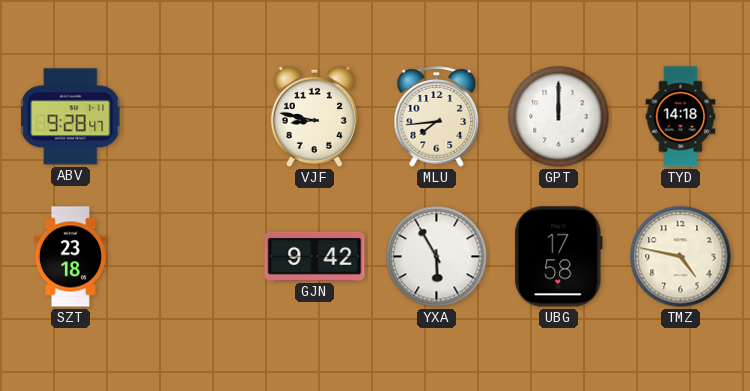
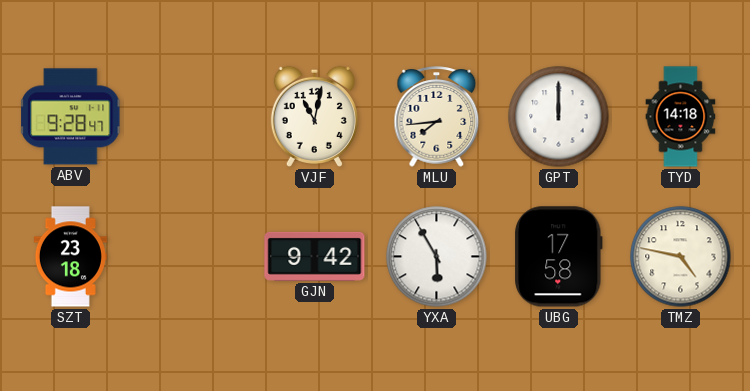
VJF: 8:47 -> 11:02 (314, 116)
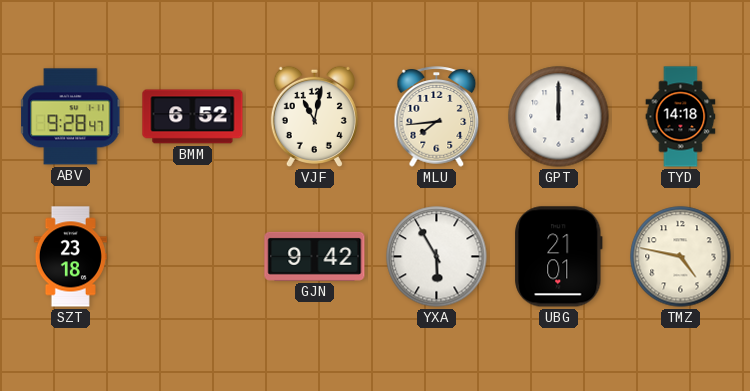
BMM: none -> 6:52 (193, 117)
UBG: 17:58 -> 21:01 (559, 257)
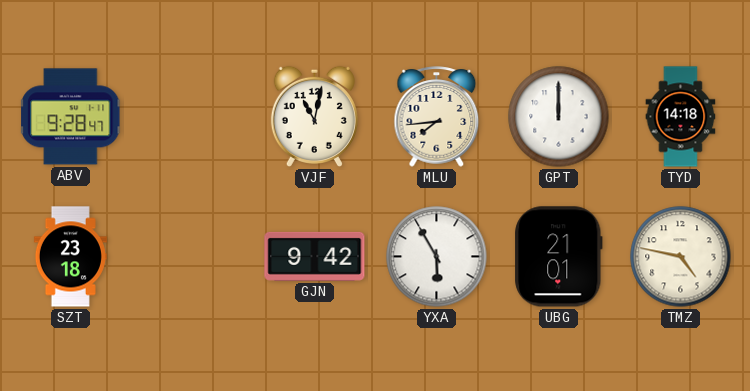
BMM: 6:52 -> none (193, 117)
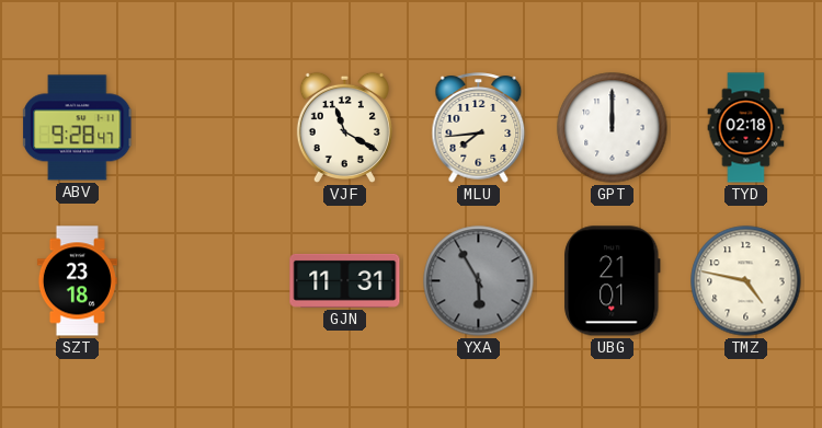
VJF: 11:02 -> 11:20 (344, 127)
TYD: 14:18 -> 02:18 (746, 128)
GJN: 9:42 -> 11:31 (345, 280)
YXA dial: white -> grey (479, 281)
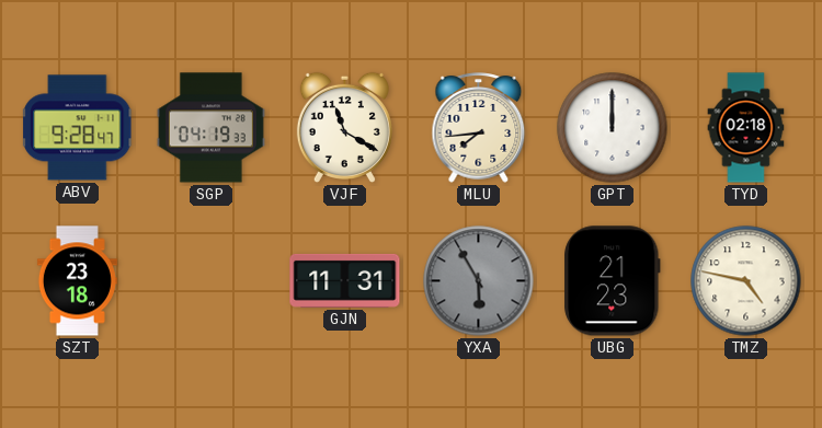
SGP: none -> 04:19 (210, 128)
UBG: 21:01 -> 21:23 (613, 281)
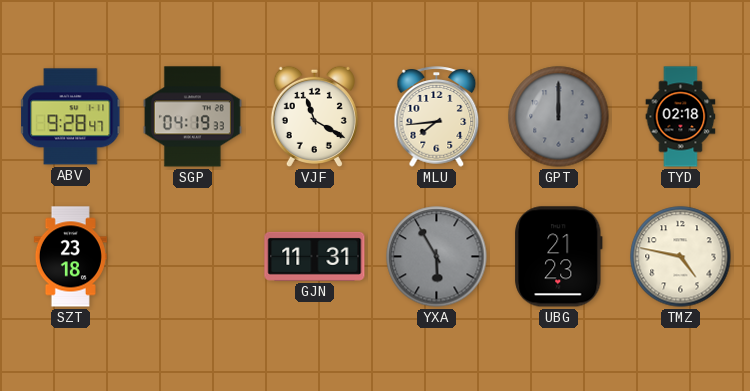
GPT dial: white -> grey (559, 117)
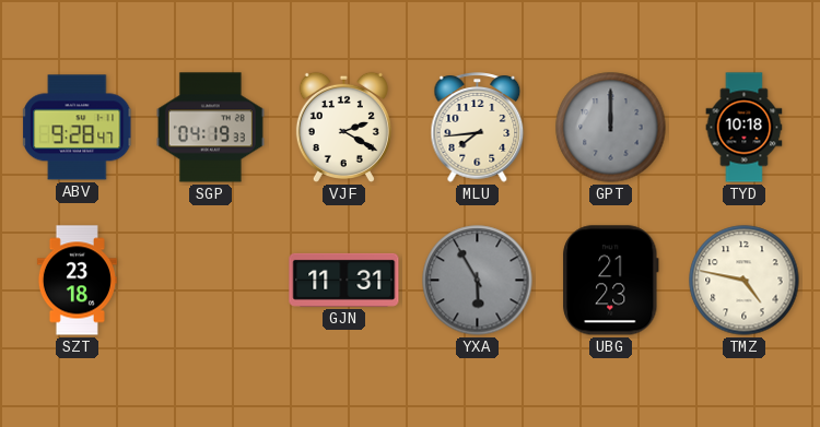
VJF: 11:20 -> 2:20 (343, 127)
TYD: 02:18 -> 10:18 (745, 128)
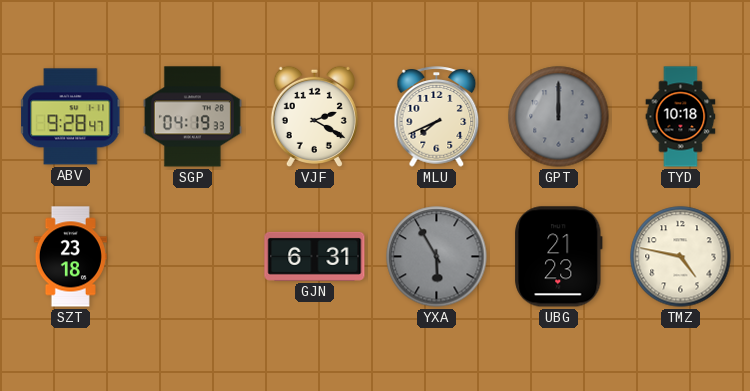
MLU: 7:44 -> 7:41 (437, 117)
GJN: 11:31 -> 6:31 (315, 256)
